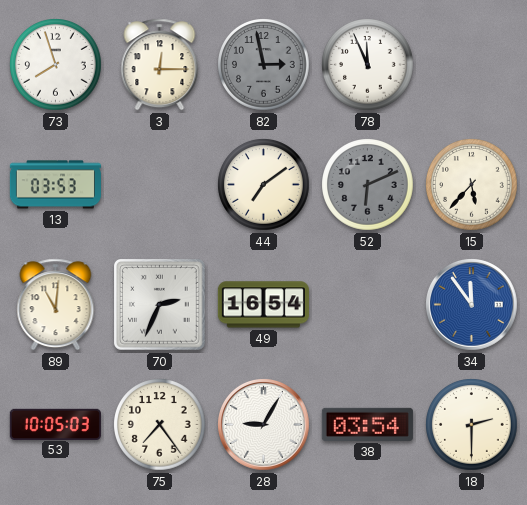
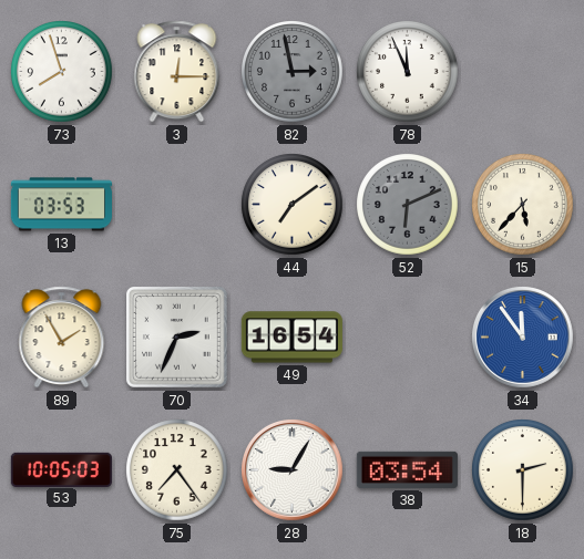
89: 11:01 -> 1:55 (62, 338)
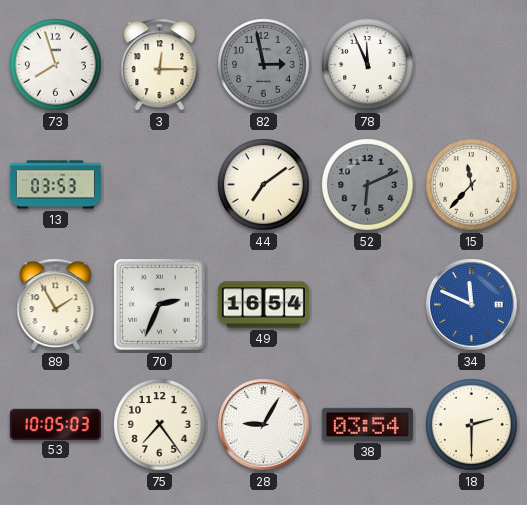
15: 5:37 -> 11:37 (472, 185)
34: 11:54 -> 11:49 (472, 305)
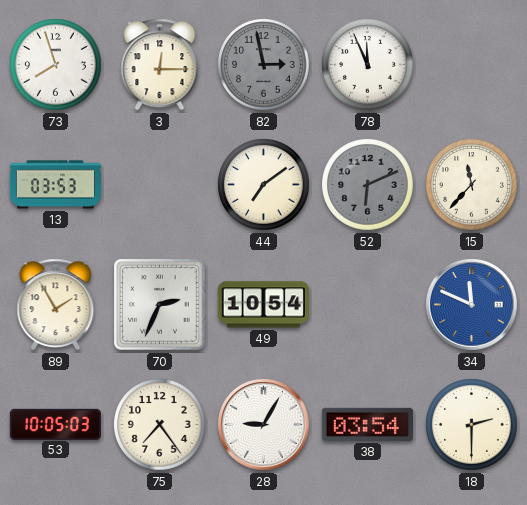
49: 16:54 -> 10:54 (263, 305)
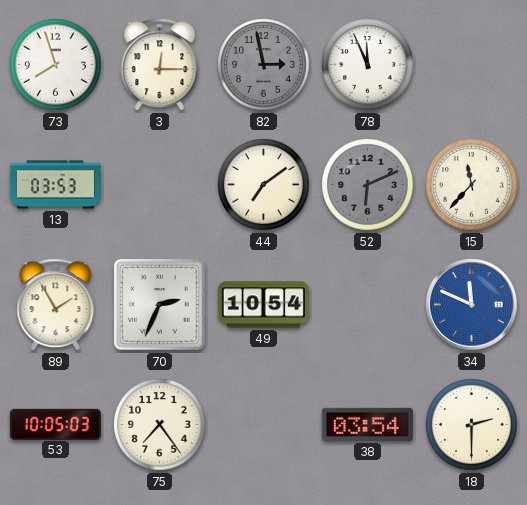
28: 9:05 -> none (264, 425)
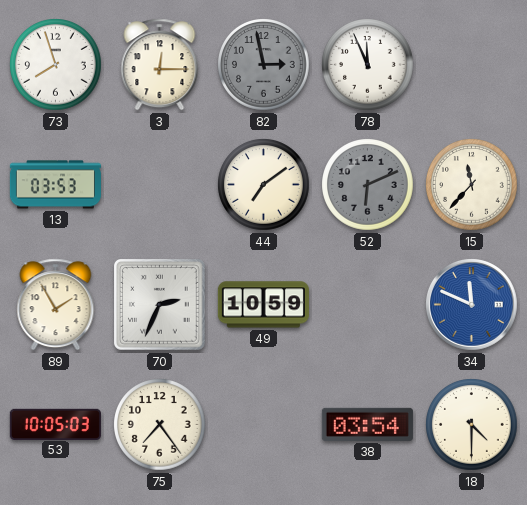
49: 10:54 -> 10:59 (263, 305)
18: 2:30 -> 4:30 (472, 425)
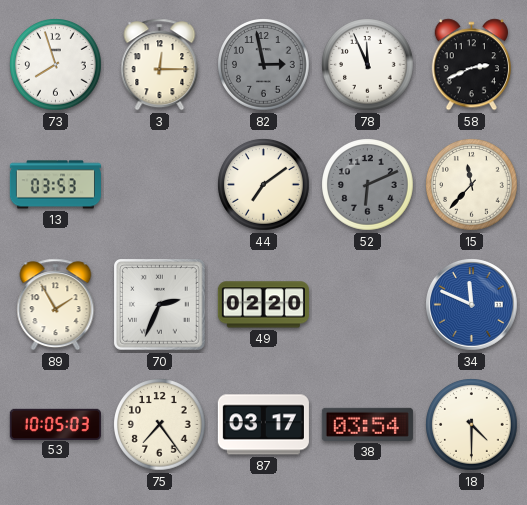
58: none -> 2:41 (471, 65)
49: 10:59 -> 02:20 (263, 305)
87: none -> 03:17 (263, 425)
